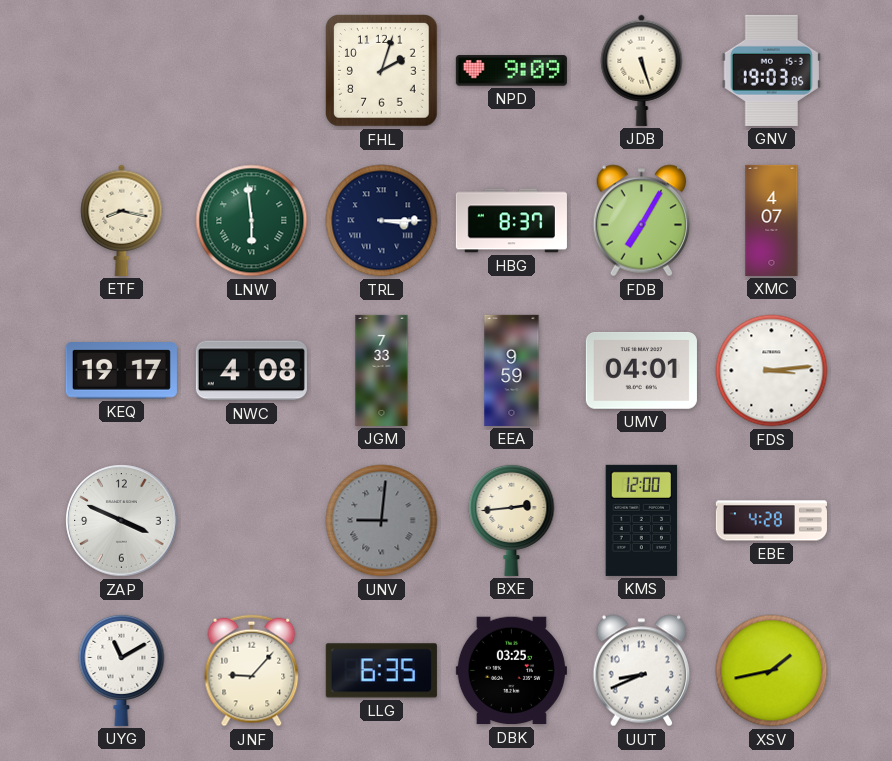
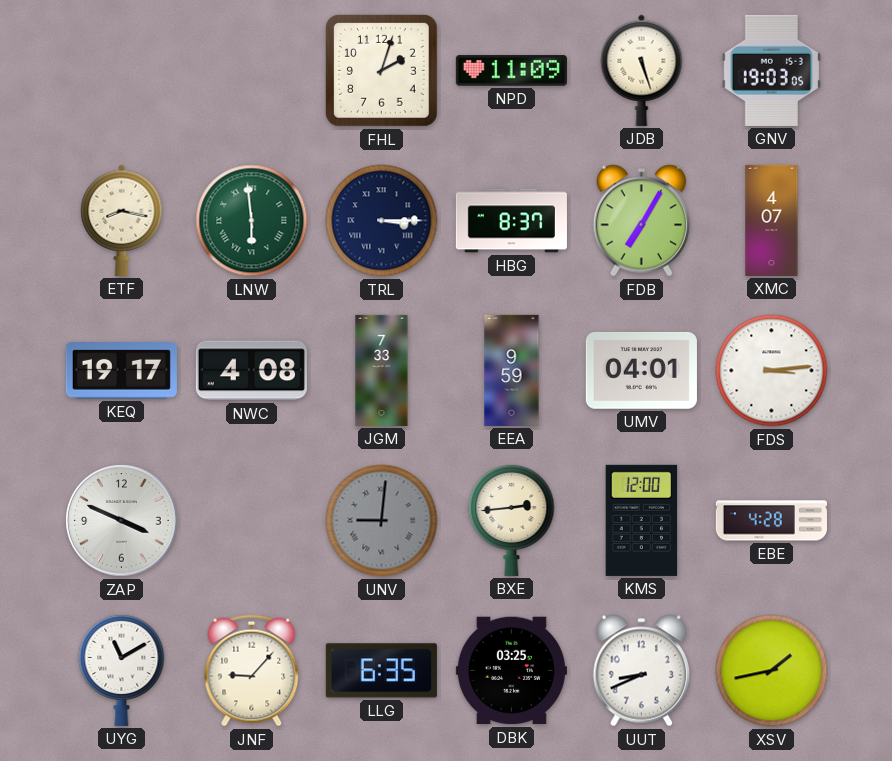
NPD: 9:09 -> 11:09 (511, 71)
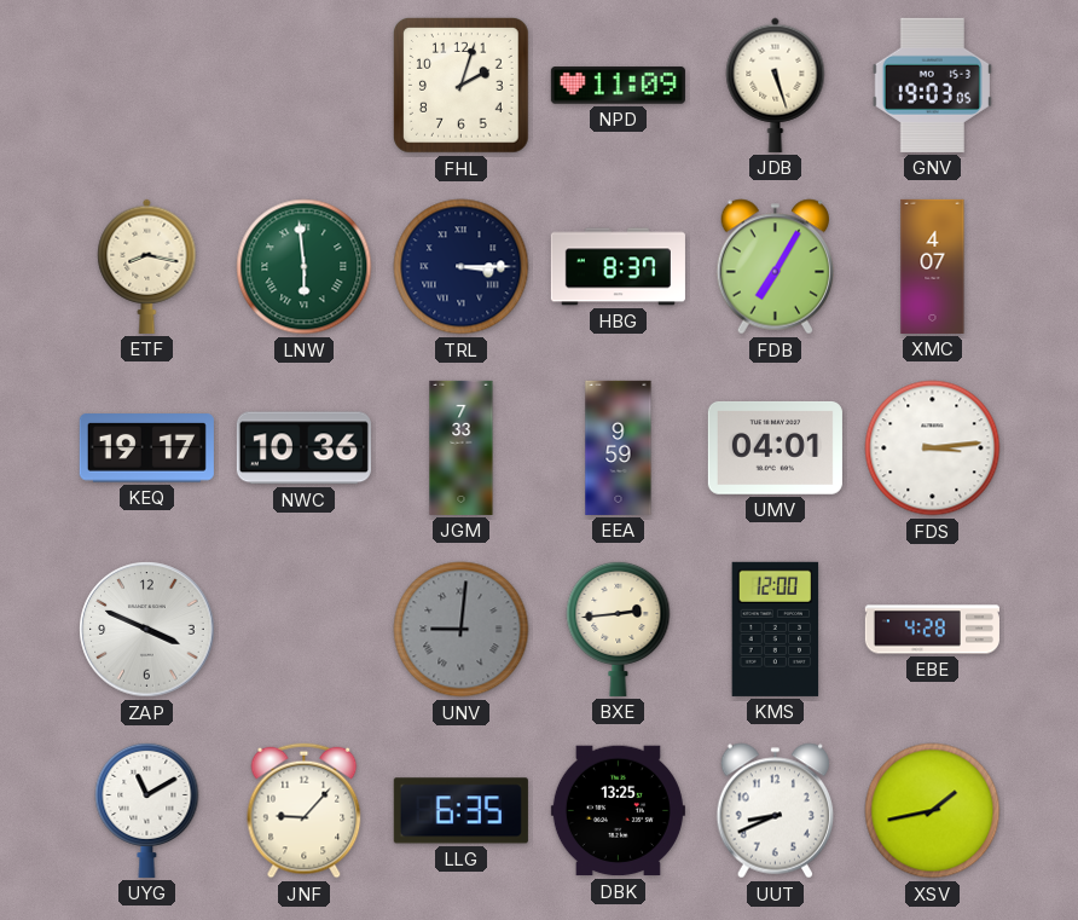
NWC: 4:08 -> 10:36 (303, 449)
DBK: 03:25 -> 13:25 (618, 811)
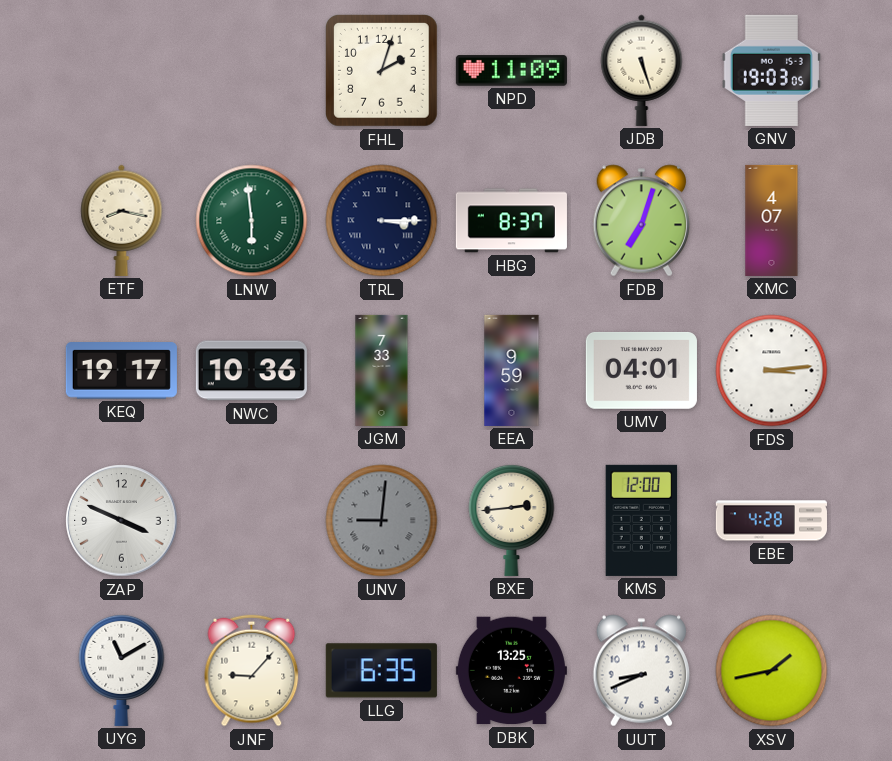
FDB: 7:05 -> 7:03 (642, 221)
